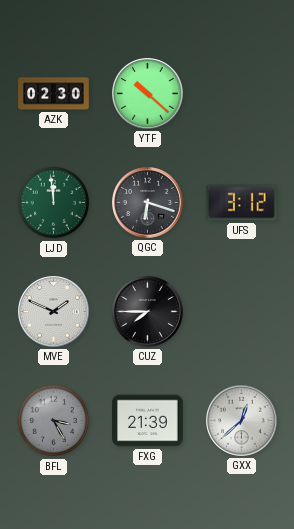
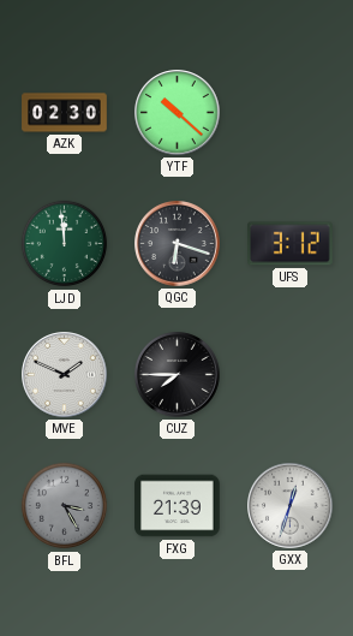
GXX: 12:38 -> 12:33 (291, 506)
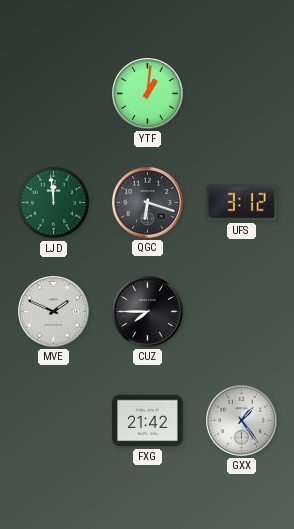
AZK: 02:30 -> none (65, 113)
YTF: 10:22 -> 1:01 (148, 94)
BFL: 3:25 -> none (65, 506)
FXG: 21:39 -> 21:42 (148, 421)
GXX: 12:33 -> 1:24 (242, 421)
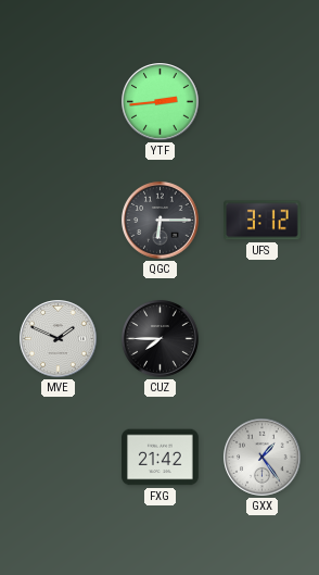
YTF: 1:01 -> 2:44 (161, 102)
LJD: 11:59 -> none (54, 203)
QGC: 6:18 -> 6:15 (161, 221)
